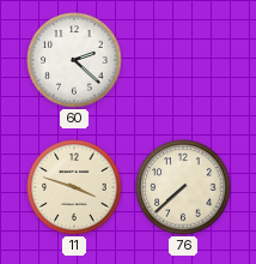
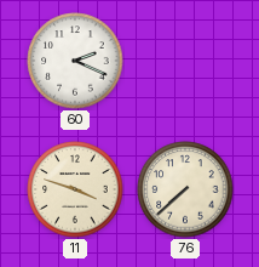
60: 2:22 -> 2:19 (75, 61)
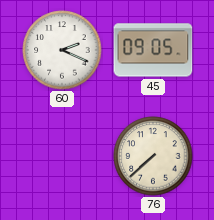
45: none -> 09:05 (153, 50)
11: 3:48 -> none (75, 189)
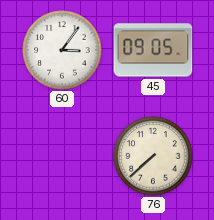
60: 2:19 -> 3:06 (62, 50)
